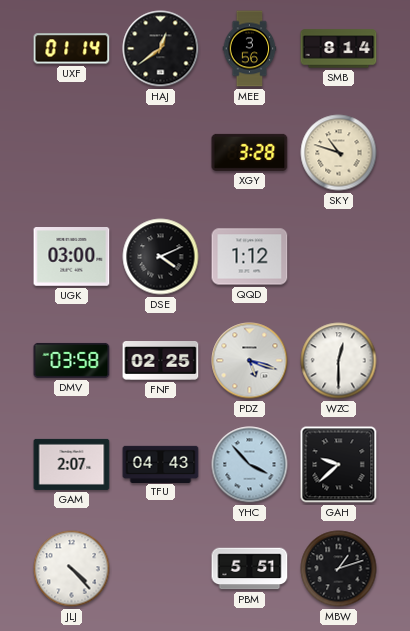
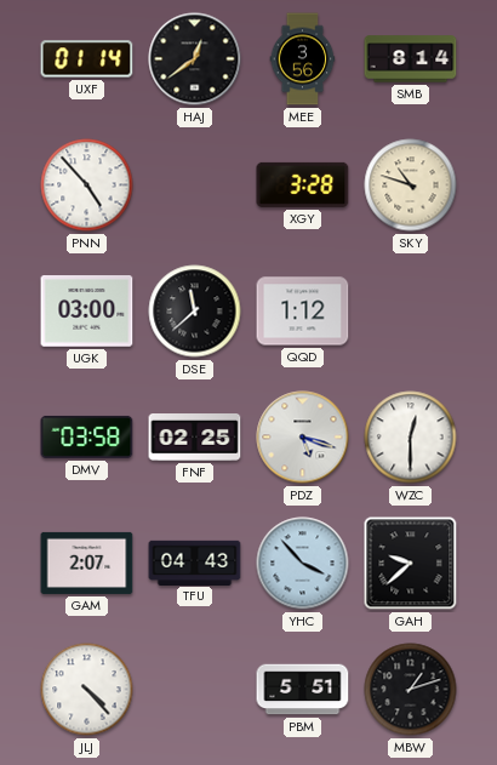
PNN: none -> 4:53 (87, 185)
DSE: 4:11 -> 11:38 (195, 312)
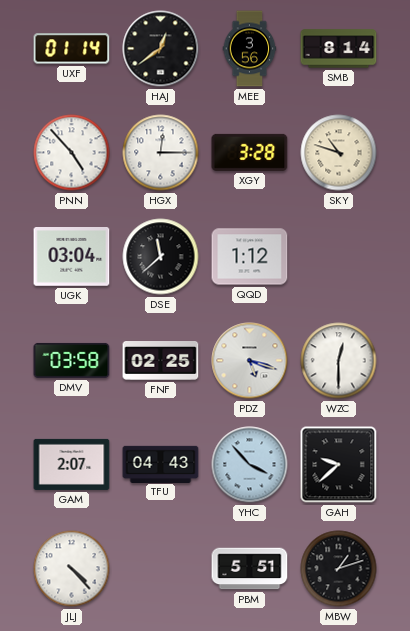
HGX: none -> 12:15 (161, 153)
UGK: 03:00 -> 03:04 (72, 257)
